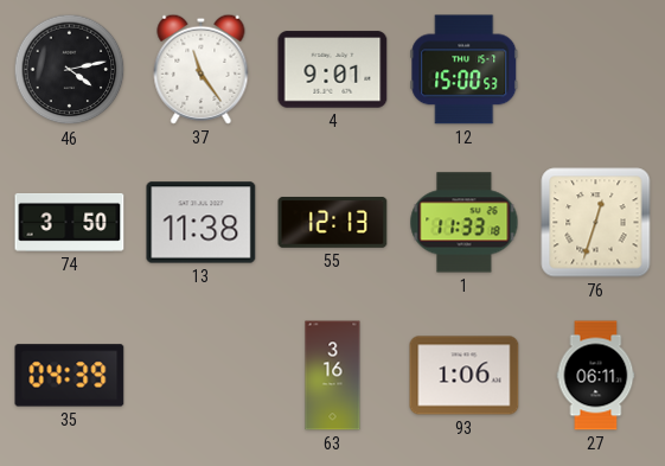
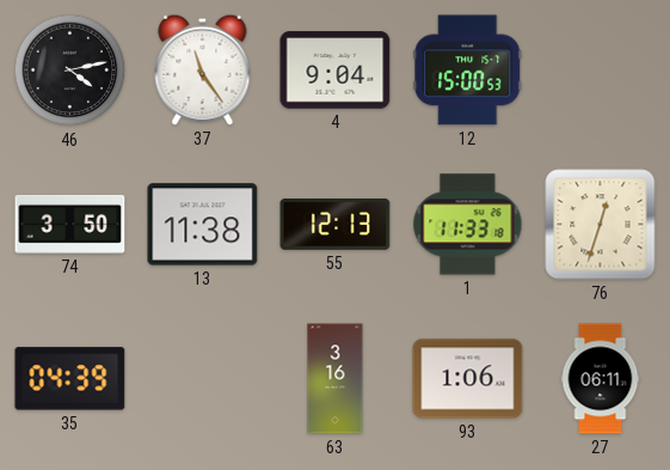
4: 9:01 -> 9:04 (336, 71)
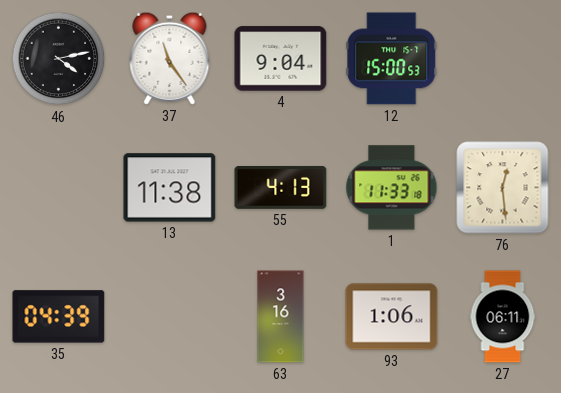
74: 3:50 -> none (70, 224)
55: 12:13 -> 4:13 (281, 188)
76: 12:33 -> 12:29 (503, 188)
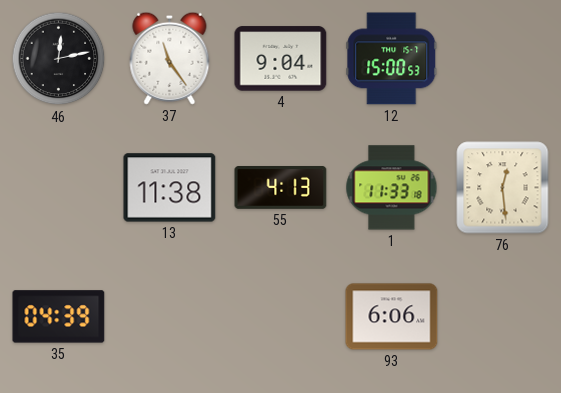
46: 4:13 -> 12:13 (59, 59)
63: 3:16 -> none (281, 317)
93: 1:06 -> 6:06 (392, 317)
27: 06:11 -> none (503, 317)
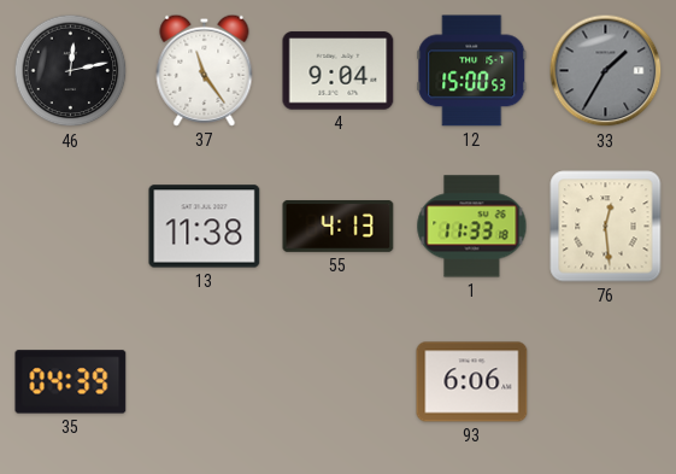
33: none -> 1:35 (606, 71)
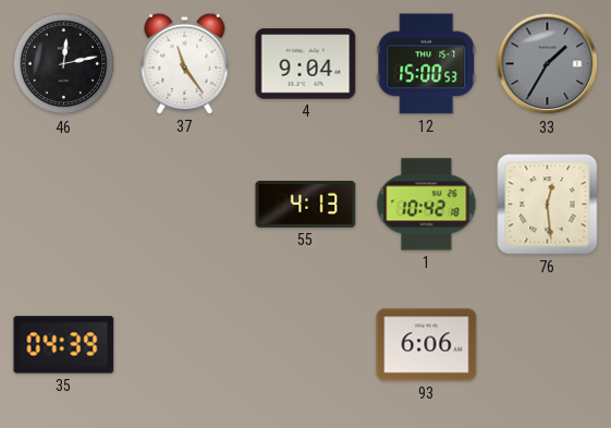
13: 11:38 -> none (205, 227)
1: 11:33 -> 10:42 (427, 205)
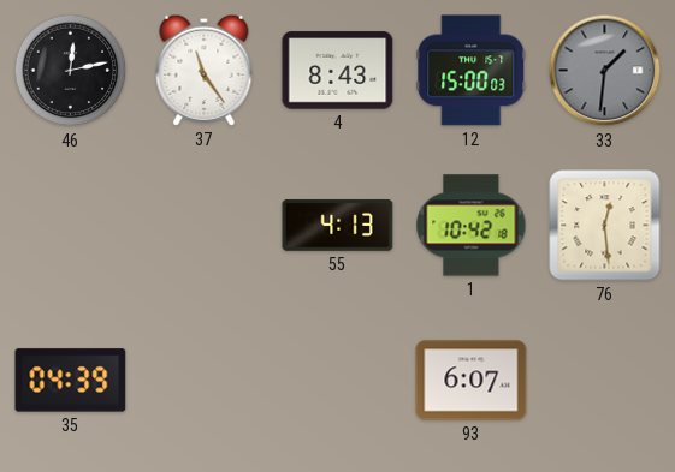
4: 9:04 -> 8:43 (338, 71)
12: 15:00:53 -> 15:00:03 (472, 71)
33: 1:35 -> 1:31 (605, 71)
93: 6:06 -> 6:07 (472, 381)
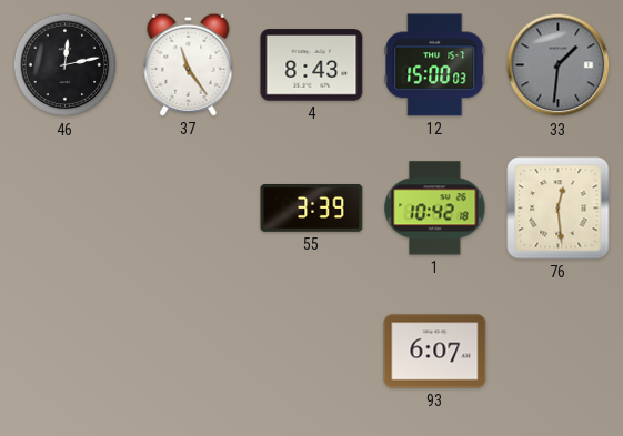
55: 4:13 -> 3:39 (312, 209)
35: 04:39 -> none (71, 381)
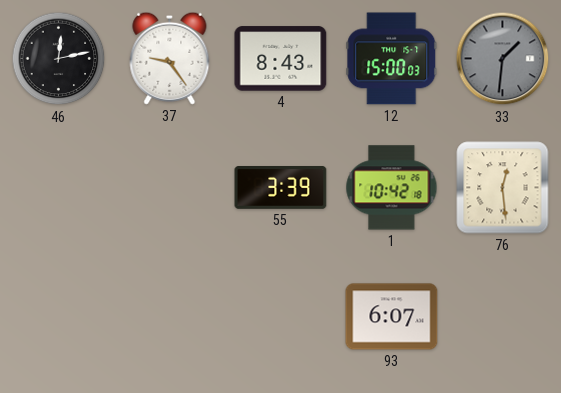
37: 11:24 -> 9:24 (170, 58)
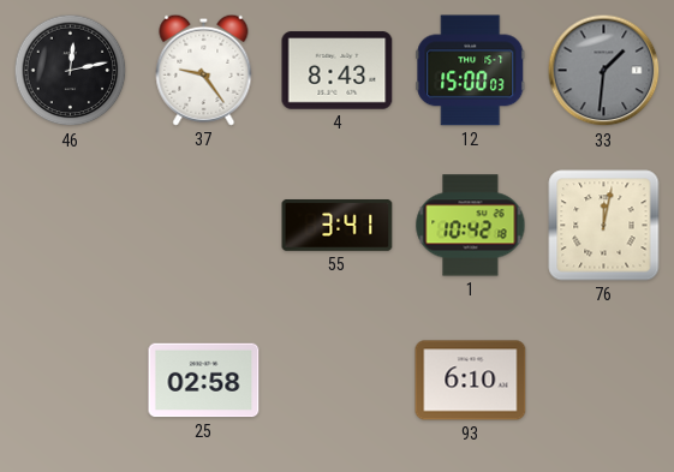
55: 3:39 -> 3:41 (338, 226)
76: 12:29 -> 12:02 (604, 226)
25: none -> 02:58 (204, 381)
93: 6:07 -> 6:10 (471, 381)
